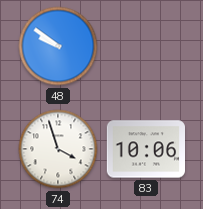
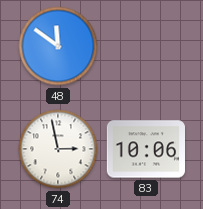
48: 9:51 -> 11:51 (58, 46)
74: 3:57 -> 2:58 (58, 149)
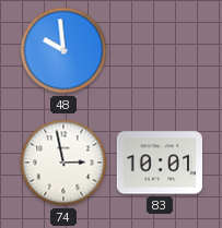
48: 11:51 -> 9:59 (63, 50)
83: 10:06 -> 10:01 (159, 163)
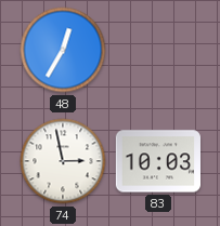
48: 9:59 -> 12:35 (63, 50)
83: 10:01 -> 10:03 (157, 161)
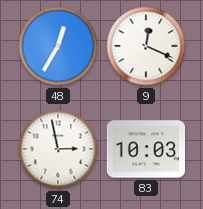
9: none -> 12:19 (146, 46)
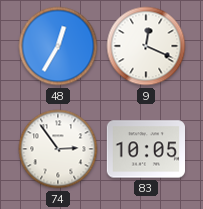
74: 2:58 -> 2:54 (58, 149)
83: 10:03 -> 10:05 (145, 149)
